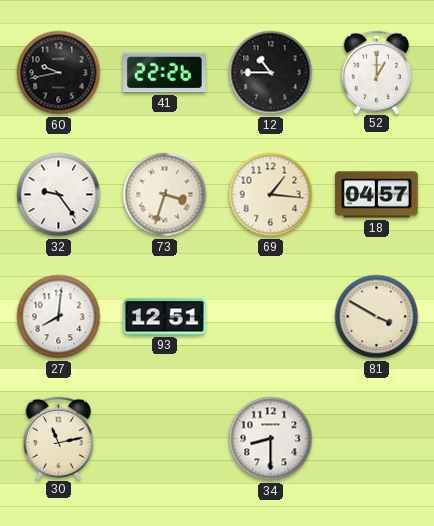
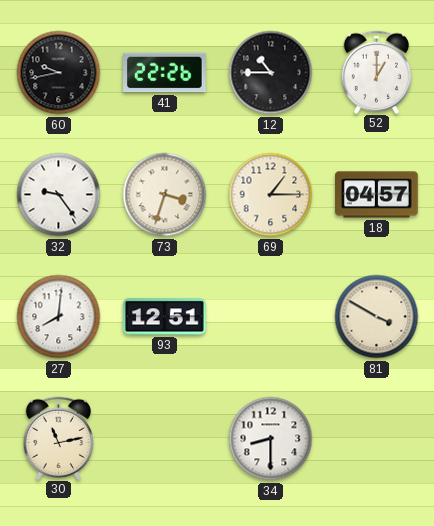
69: 1:16 -> 1:15 (271, 195)
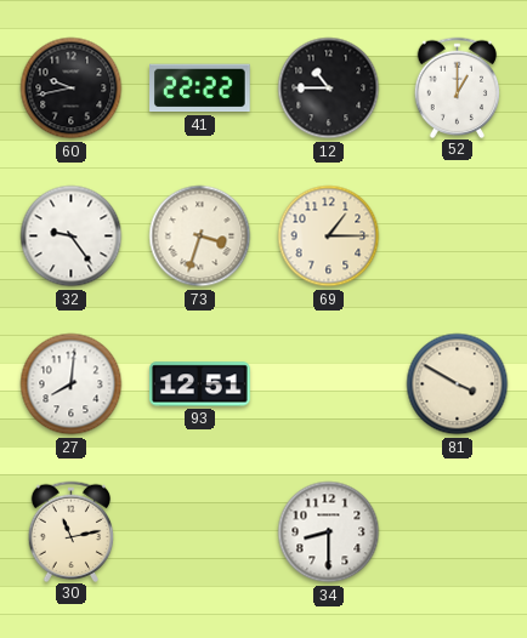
41: 22:26 -> 22:22 (200, 89)
18: 04:57 -> none (377, 195)
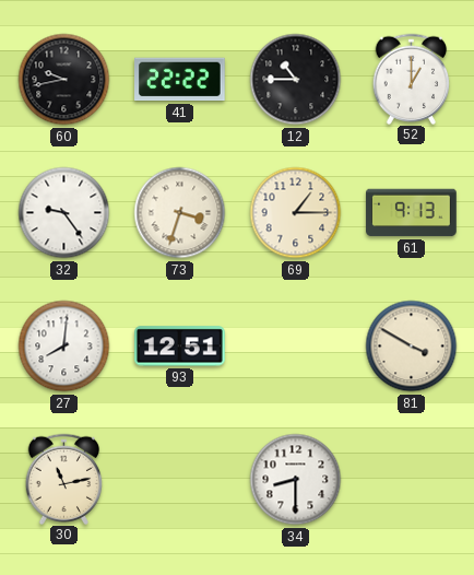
61: none -> 9:13 (412, 213)
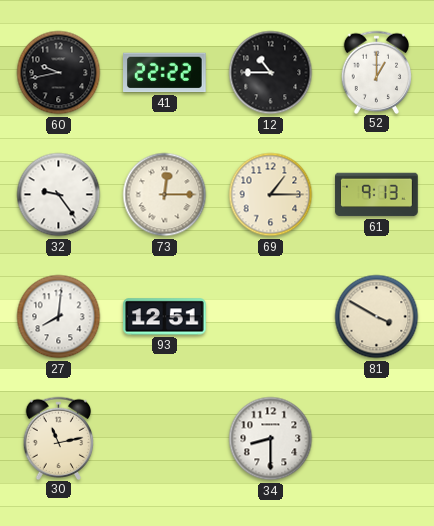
73: 3:33 -> 12:15 (165, 195)
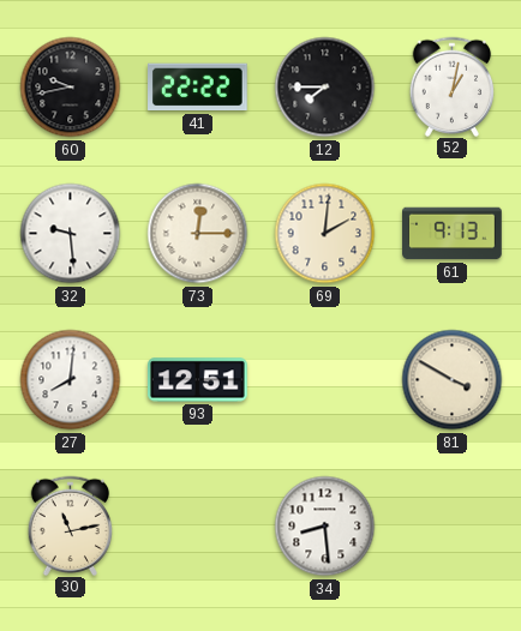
12: 10:45 -> 7:45 (325, 88)
52: 1:00 -> 1:02 (453, 86)
32: 9:24 -> 9:29 (71, 234)
69: 1:15 -> 2:01 (325, 234)
34: 8:30 -> 8:29 (325, 527)
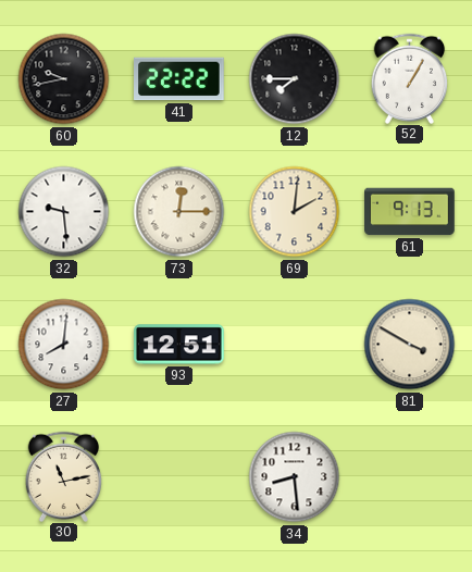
52: 1:02 -> 1:05 (410, 78)
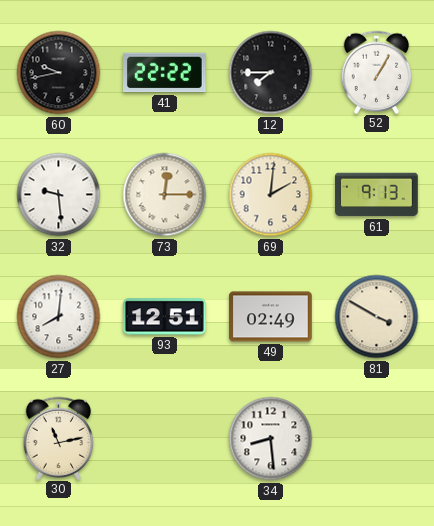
49: none -> 02:49 (271, 317)
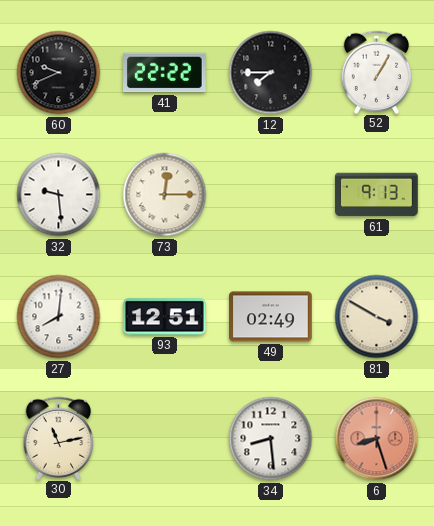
60: 9:43 -> 9:41 (59, 73)
69: 2:01 -> none (271, 195)
6: none -> 8:27 (377, 439)
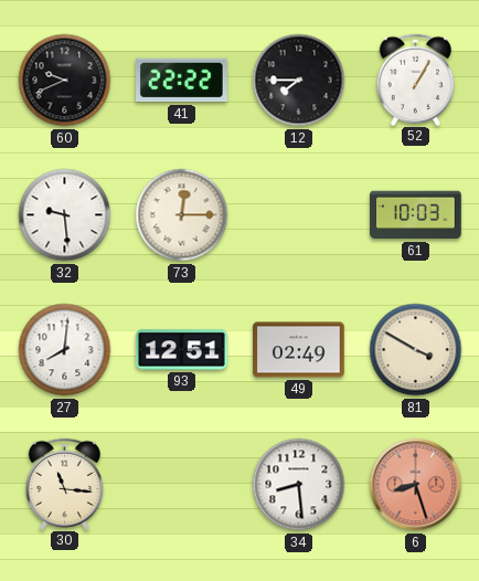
61: 9:13 -> 10:03 (416, 215)
30: 11:13 -> 11:16 (65, 484)
